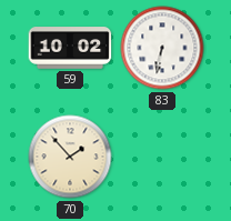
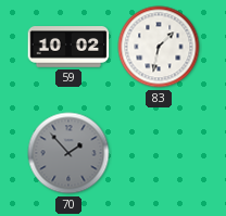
83: 6:32 -> 1:32 (159, 47)
70 dial: cream -> grey (68, 153)
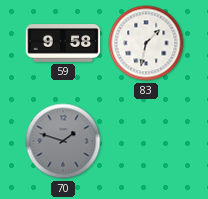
59: 10:02 -> 9:58 (63, 43)
70: 1:53 -> 1:48 (63, 141)
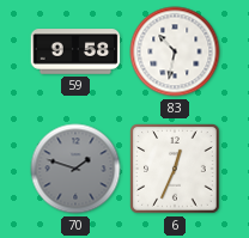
83: 1:32 -> 10:32 (175, 51)
6: none -> 12:34 (175, 169)
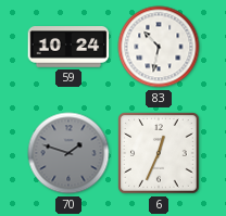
59: 9:58 -> 10:24 (68, 47)
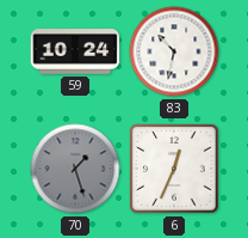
70: 1:48 -> 1:27 (75, 169)
